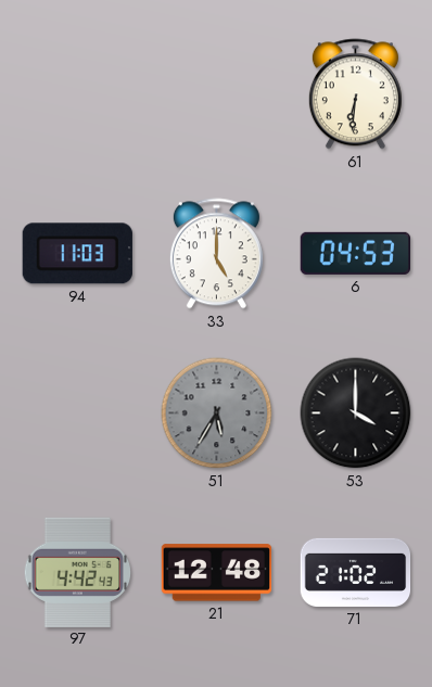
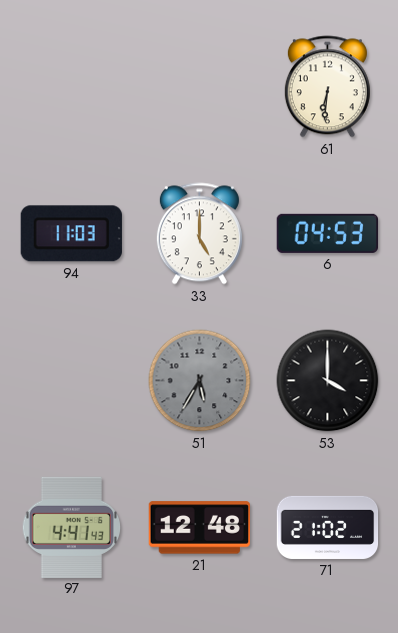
97: 4:42 -> 4:41 (71, 527)
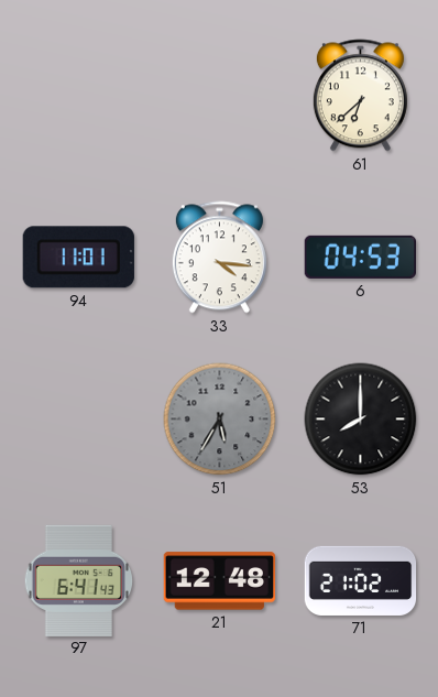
61: 6:31 -> 6:38 (360, 96)
94: 11:03 -> 11:01 (78, 258)
33: 5:00 -> 4:16 (219, 258)
53: 4:00 -> 8:00 (361, 420)
97: 4:41 -> 6:41 (78, 580)
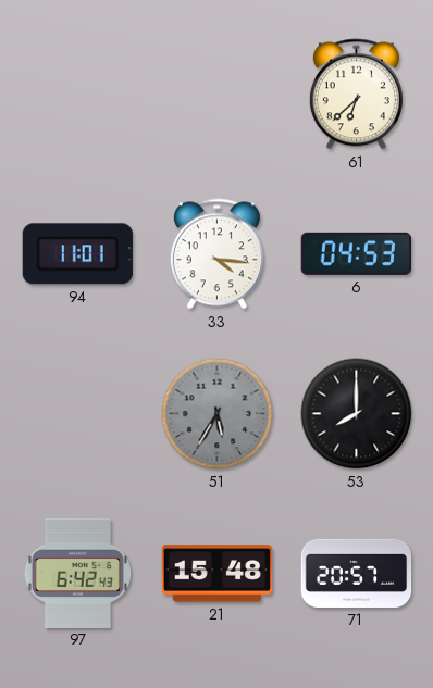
97: 6:41 -> 6:42 (77, 573)
21: 12:48 -> 15:48 (216, 574)
71: 21:02 -> 20:57 (357, 573)
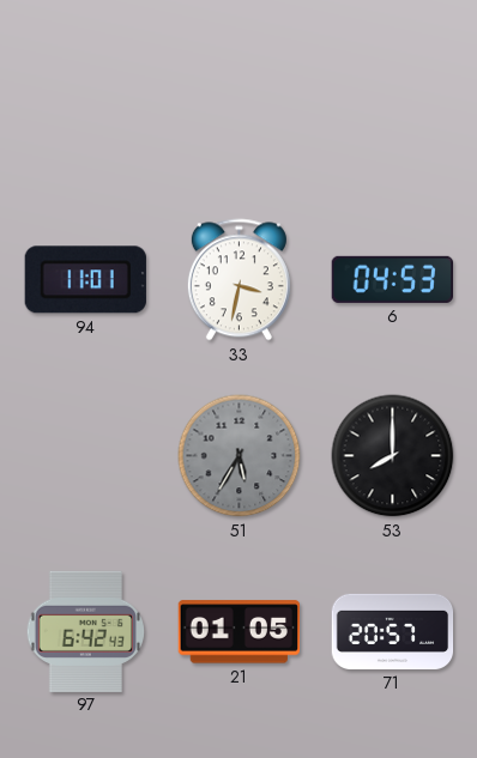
61: 6:38 -> none (356, 95)
33: 4:16 -> 3:32 (238, 280)
21: 15:48 -> 01:05 (238, 632)
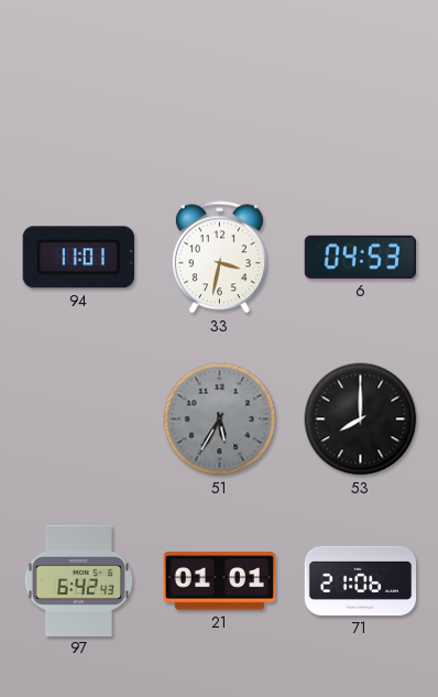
21: 01:05 -> 01:01 (219, 581)
71: 20:57 -> 21:06 (361, 580)
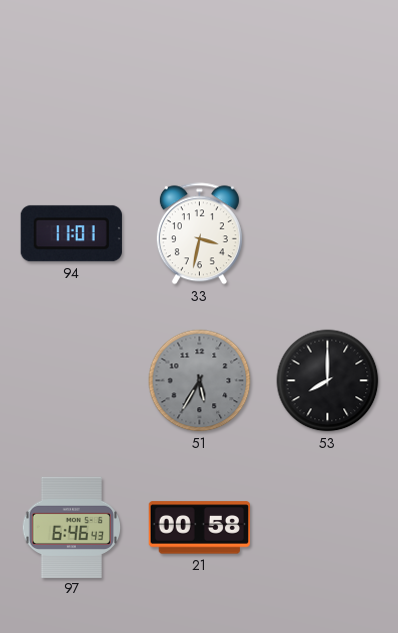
6: 04:53 -> none (360, 257)
97: 6:42 -> 6:46 (71, 527)
21: 01:01 -> 00:58 (199, 528)
71: 21:06 -> none (361, 580)
